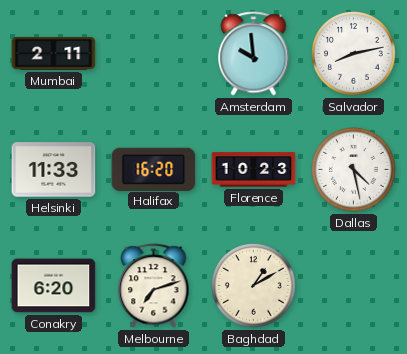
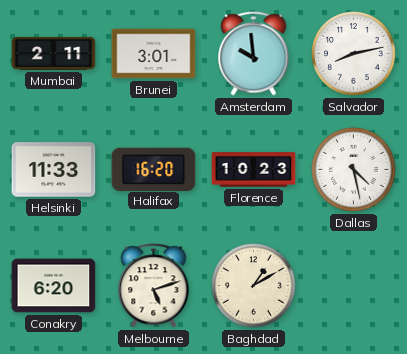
Brunei: none -> 3:01 (154, 54)
Melbourne: 7:12 -> 5:12 (154, 286)
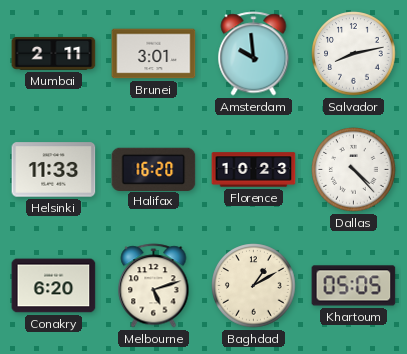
Dallas: 4:28 -> 4:23 (354, 170)
Khartoum: none -> 05:05 (354, 286)
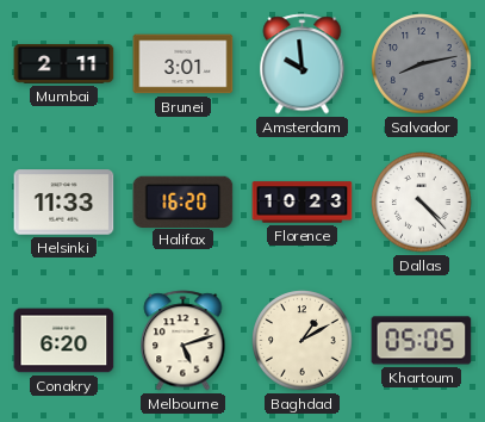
Salvador dial: white -> grey (422, 64)
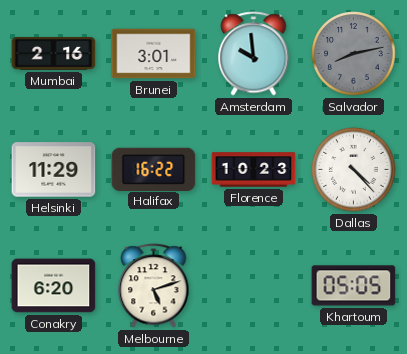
Mumbai: 2:11 -> 2:16 (54, 53)
Helsinki: 11:33 -> 11:29 (54, 170)
Halifax: 16:20 -> 16:22 (154, 169)
Baghdad: 1:10 -> none (303, 341)
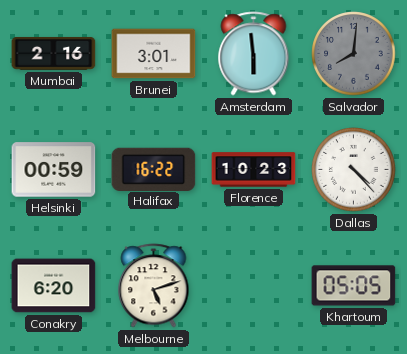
Amsterdam: 9:59 -> 5:59 (254, 54)
Salvador: 8:13 -> 8:01 (354, 54)
Helsinki: 11:29 -> 00:59 (54, 170)
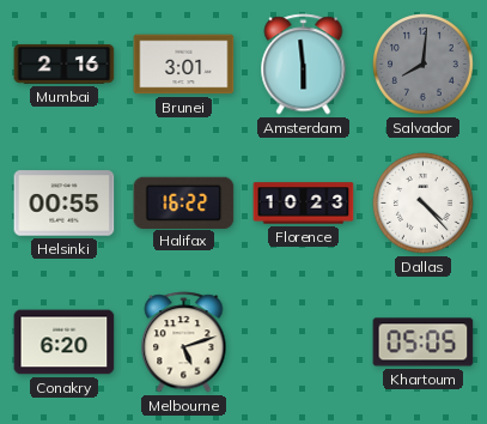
Helsinki: 00:59 -> 00:55 (65, 204)
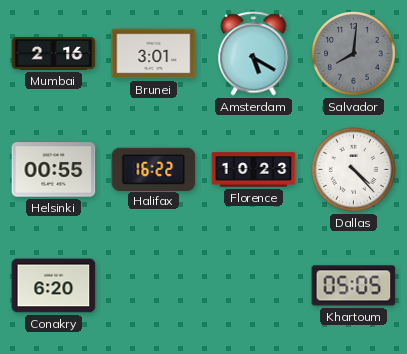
Amsterdam: 5:59 -> 5:20 (254, 54)
Melbourne: 5:12 -> none (184, 343)
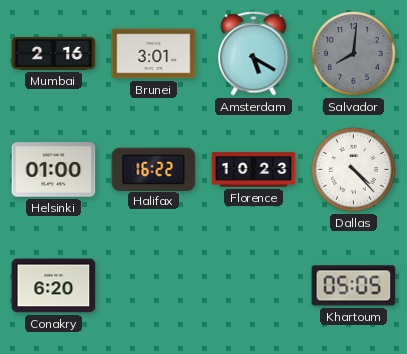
Helsinki: 00:55 -> 01:00 (54, 170)
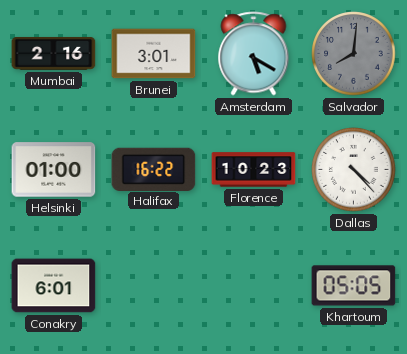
Conakry: 6:20 -> 6:01 (54, 286)
